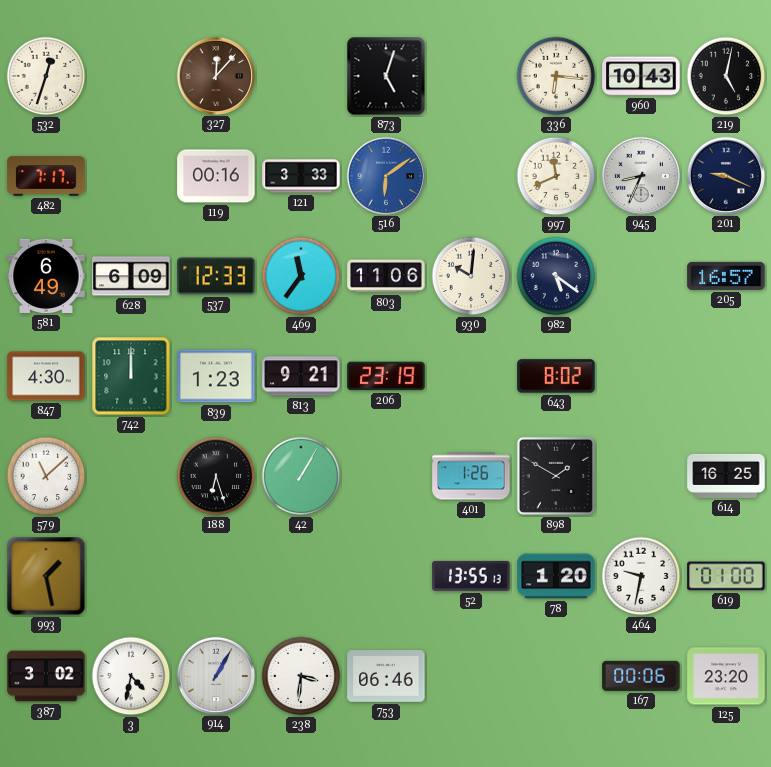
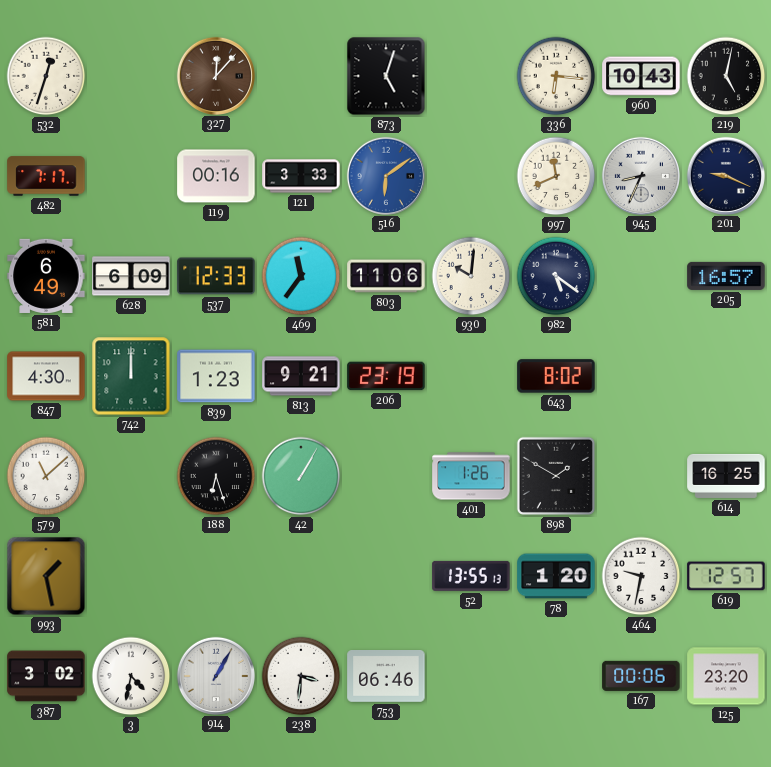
619: 01:00 -> 12:57 (726, 576)
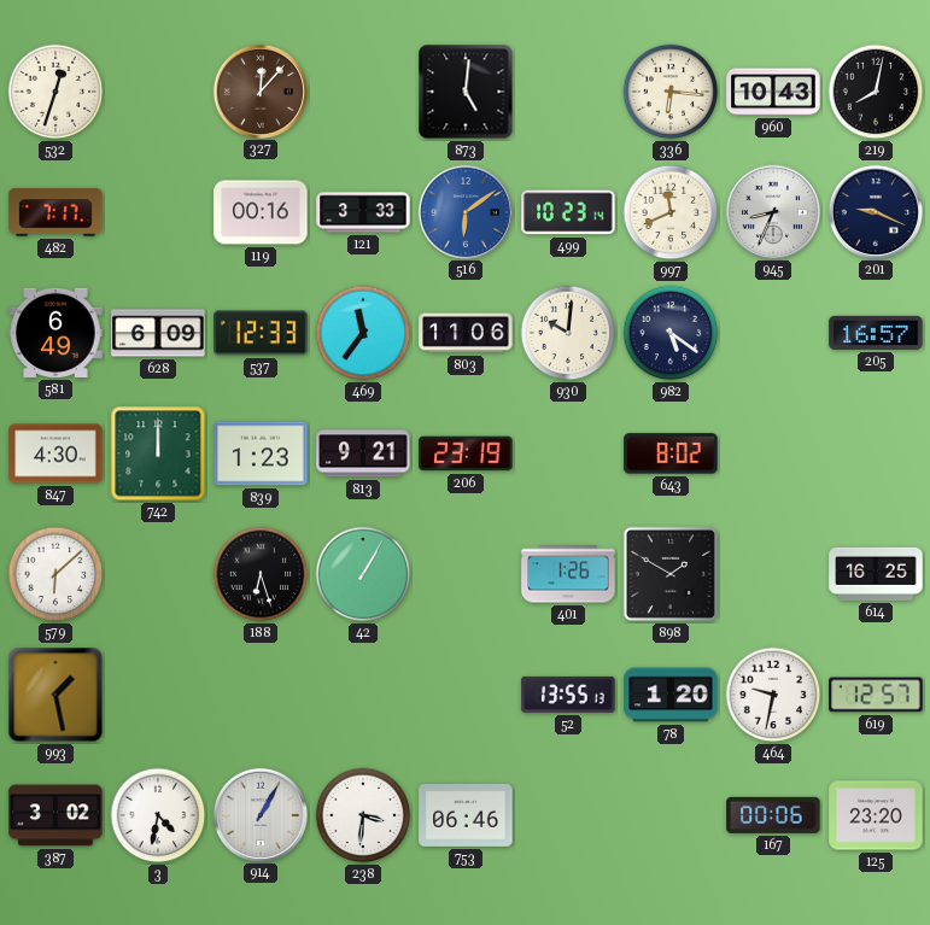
873: 5:03 -> 5:01 (466, 92)
219: 5:02 -> 8:02 (876, 92)
499: none -> 10:23 (568, 212)
579: 11:08 -> 6:08 (55, 574)
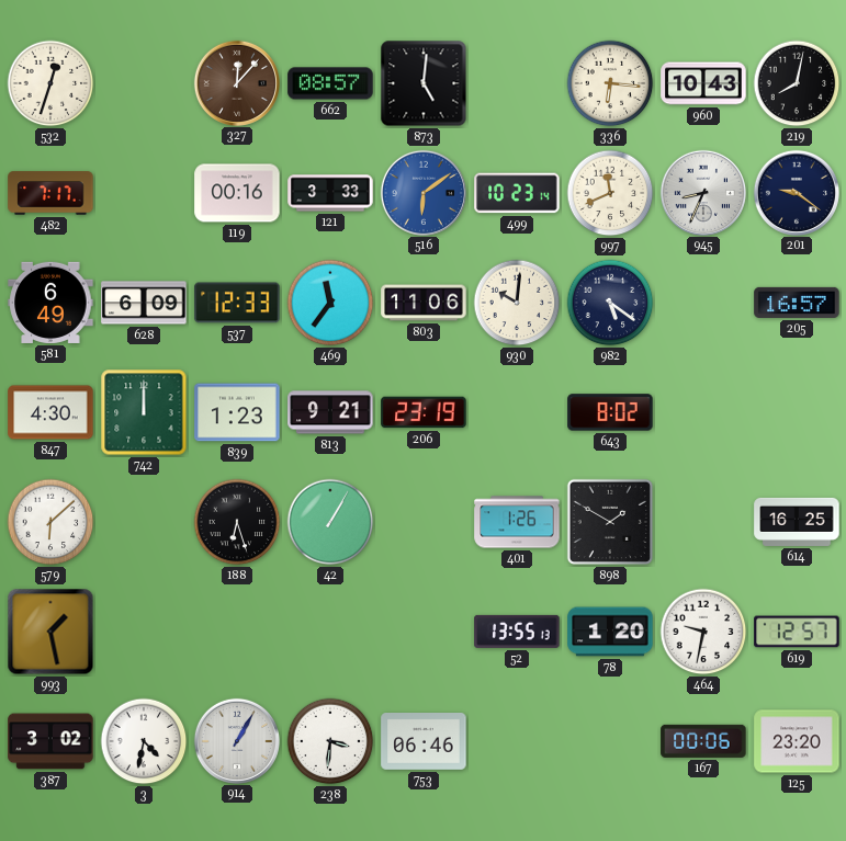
662: none -> 08:57 (330, 83)
201: 9:19 -> 9:21 (796, 192)
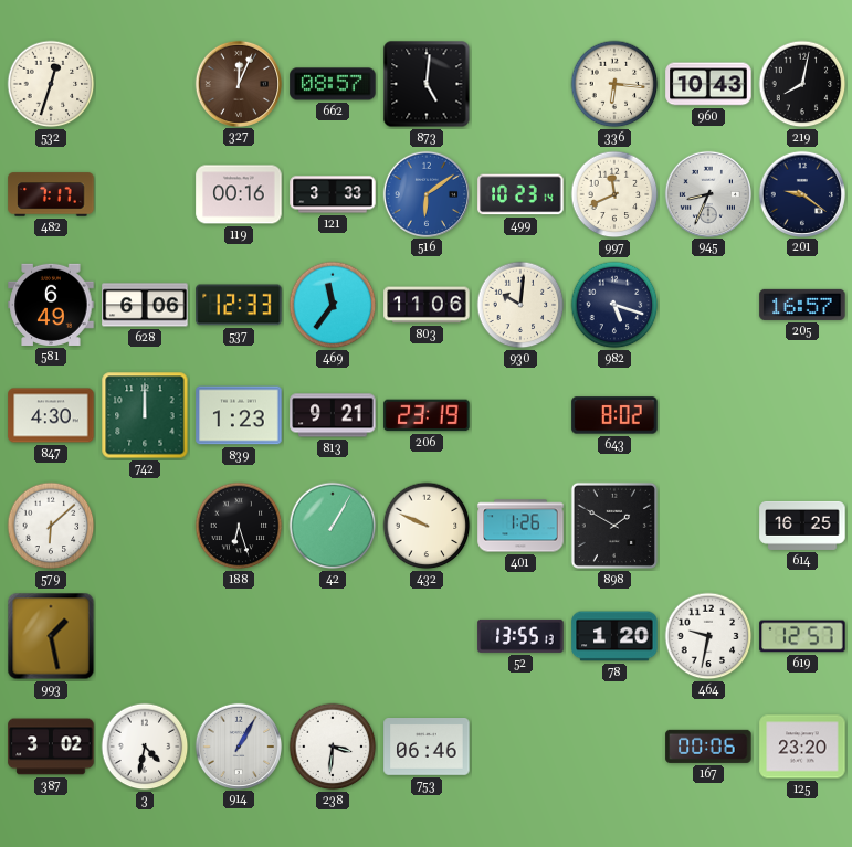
327: 12:07 -> 12:04 (238, 83)
628: 6:09 -> 6:06 (145, 305)
982: 5:21 -> 5:18 (614, 305)
432: none -> 9:49 (427, 526)
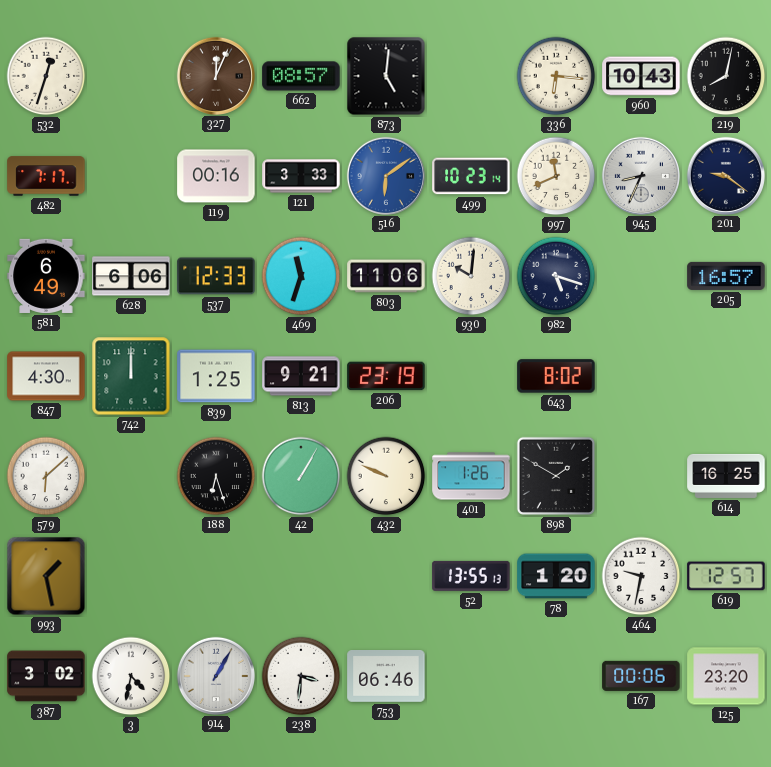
469: 11:36 -> 11:33 (301, 276)
839: 1:23 -> 1:25 (216, 376)
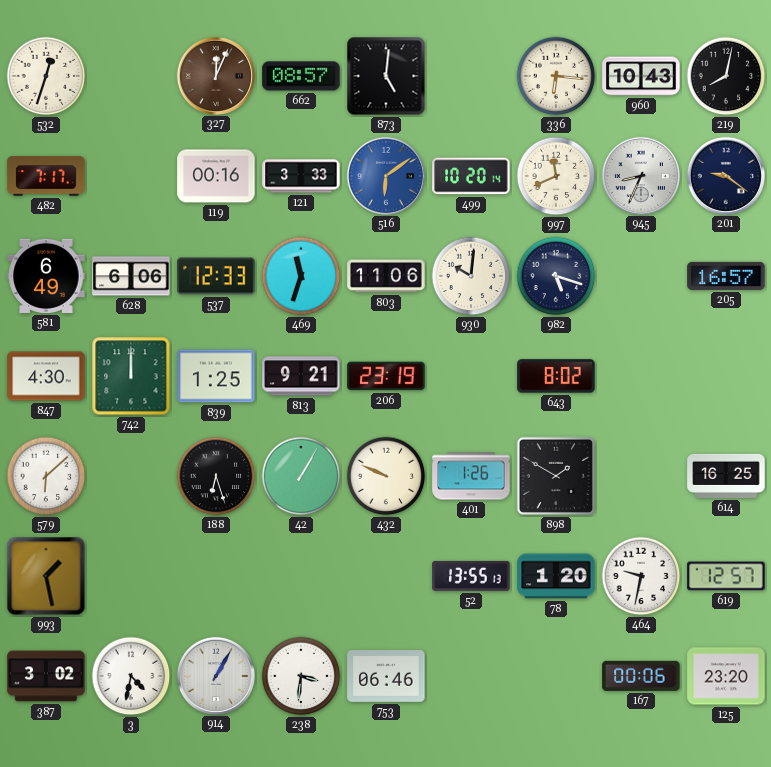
499: 10:23 -> 10:20 (471, 176)
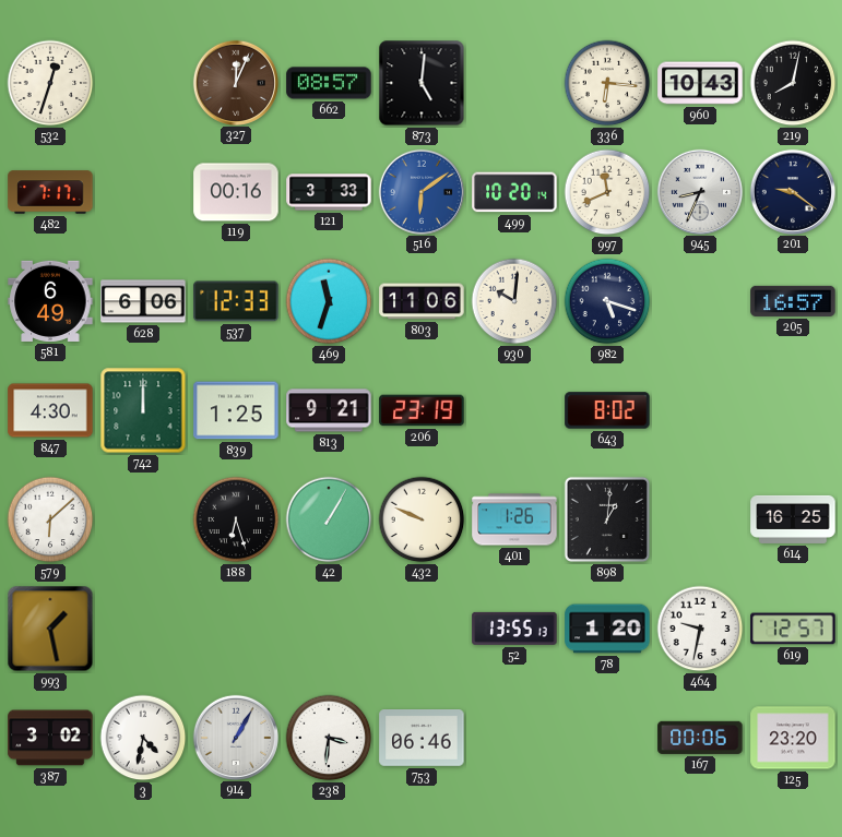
898: 1:50 -> 1:01 (607, 519)
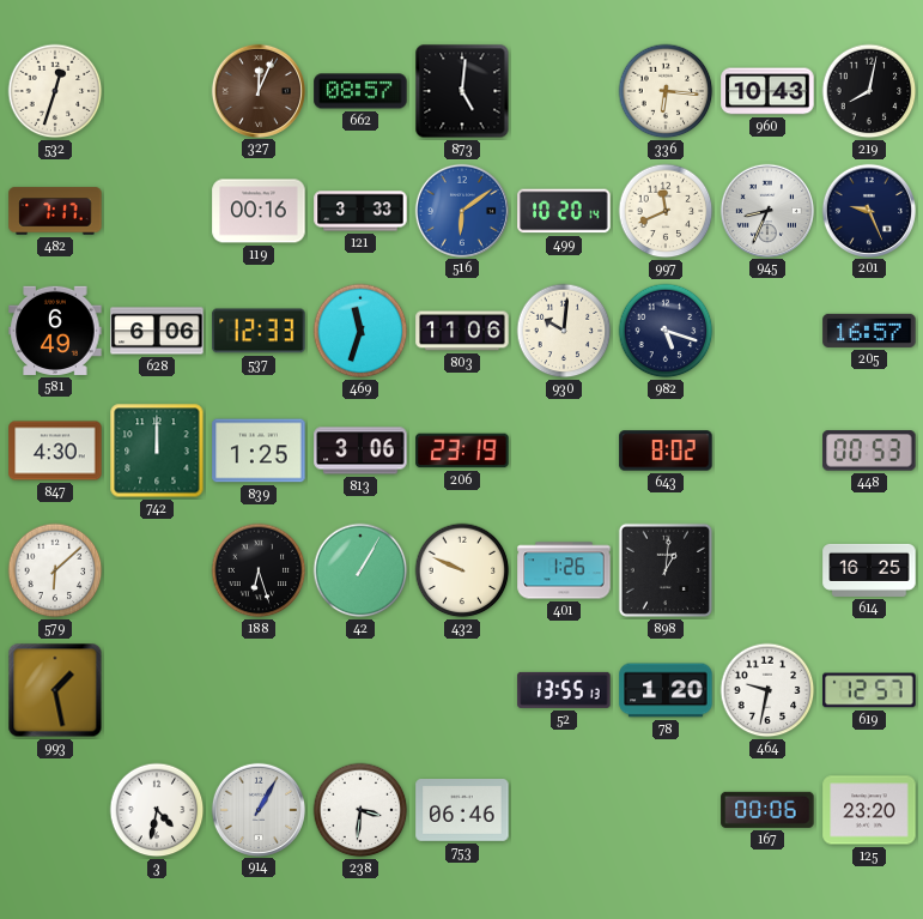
201: 9:21 -> 9:26 (868, 210)
813: 9:21 -> 3:06 (360, 451)
448: none -> 00:53 (869, 451)
387: 3:02 -> none (50, 738)
